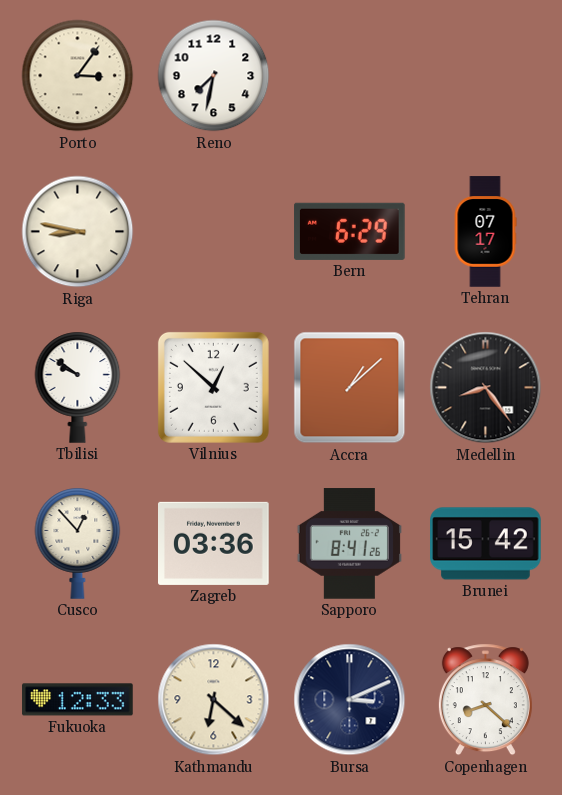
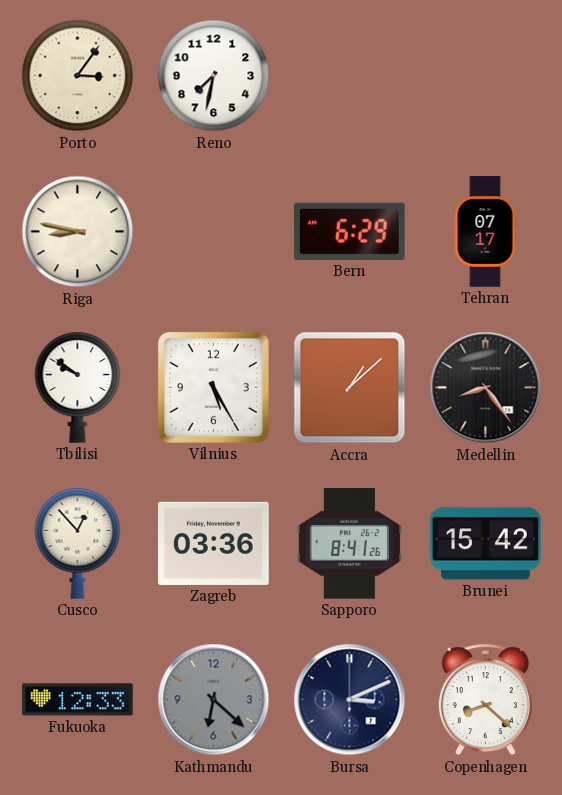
Vilnius: 12:52 -> 5:25 (213, 387)
Kathmandu dial: cream -> grey (214, 700)
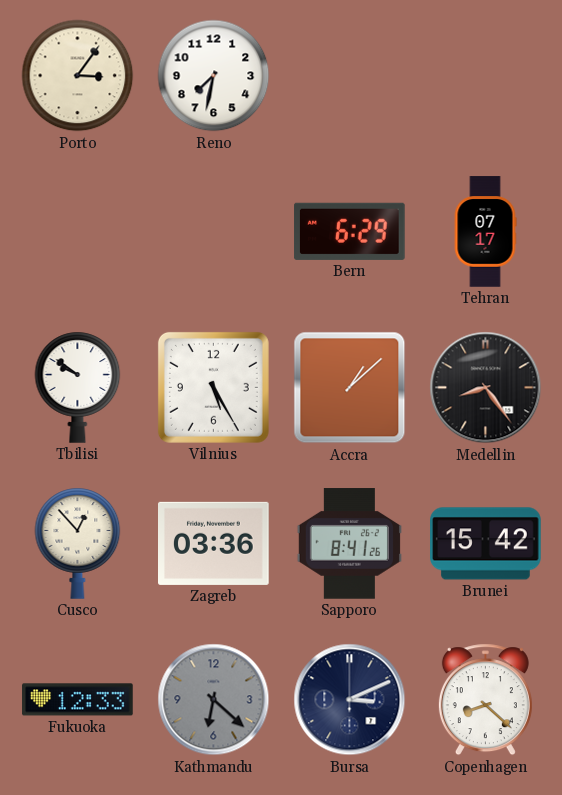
Riga: 8:47 -> none (78, 232)
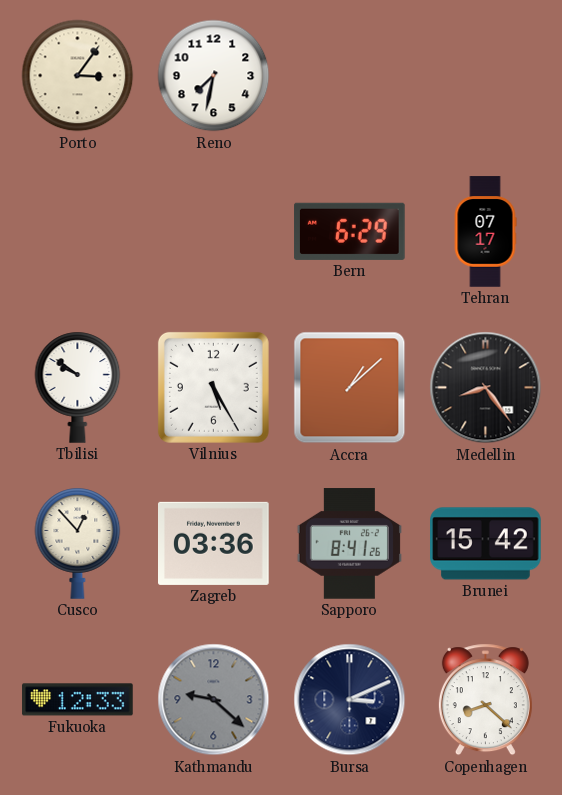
Kathmandu: 6:22 -> 9:22 (214, 700)
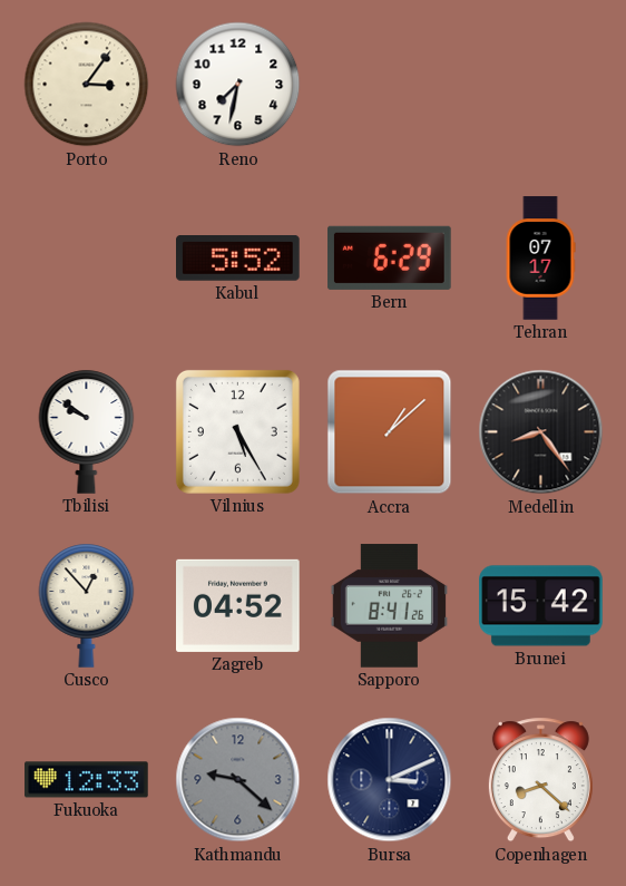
Kabul: none -> 5:52 (238, 259)
Zagreb: 03:36 -> 04:52 (238, 605)
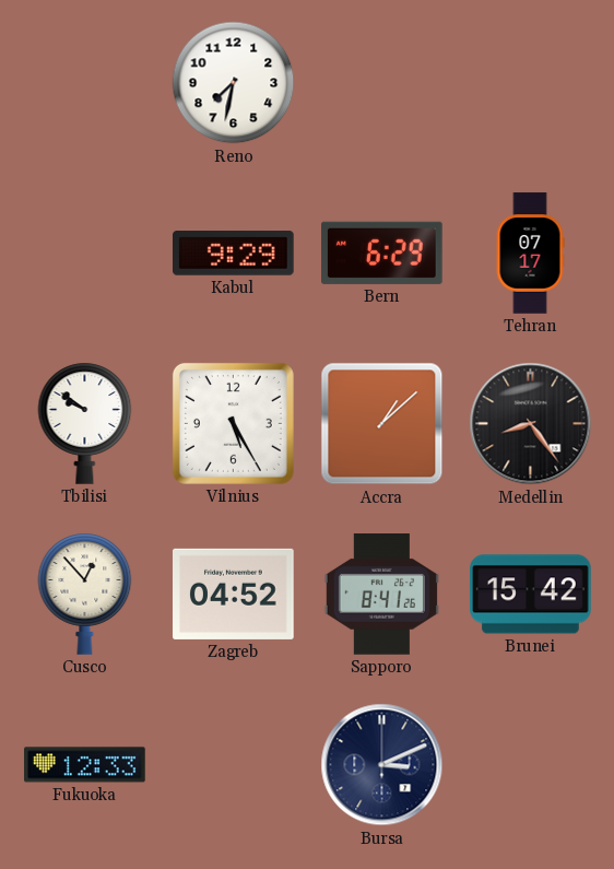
Porto: 3:06 -> none (87, 85)
Kabul: 5:52 -> 9:29 (234, 254)
Kathmandu: 9:22 -> none (238, 780)
Copenhagen: 8:22 -> none (540, 780)
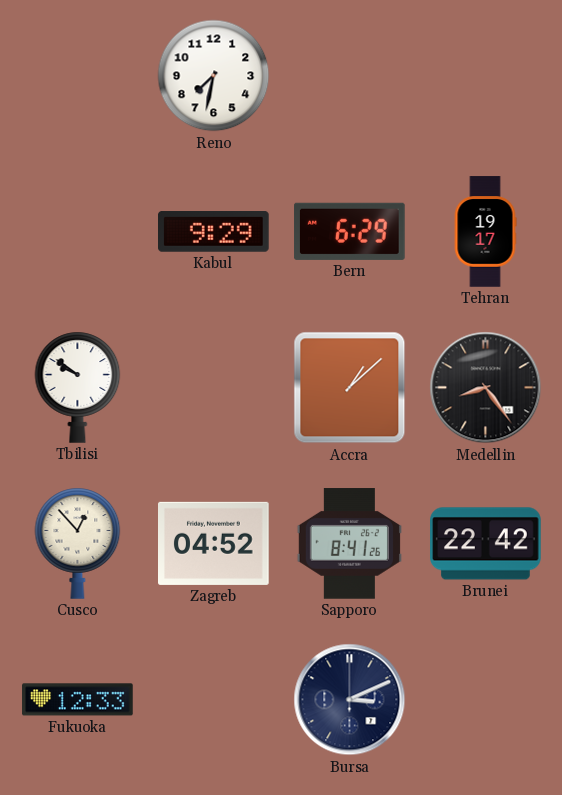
Tehran: 07:17 -> 19:17 (485, 232)
Vilnius: 5:25 -> none (233, 423)
Brunei: 15:42 -> 22:42 (486, 544)
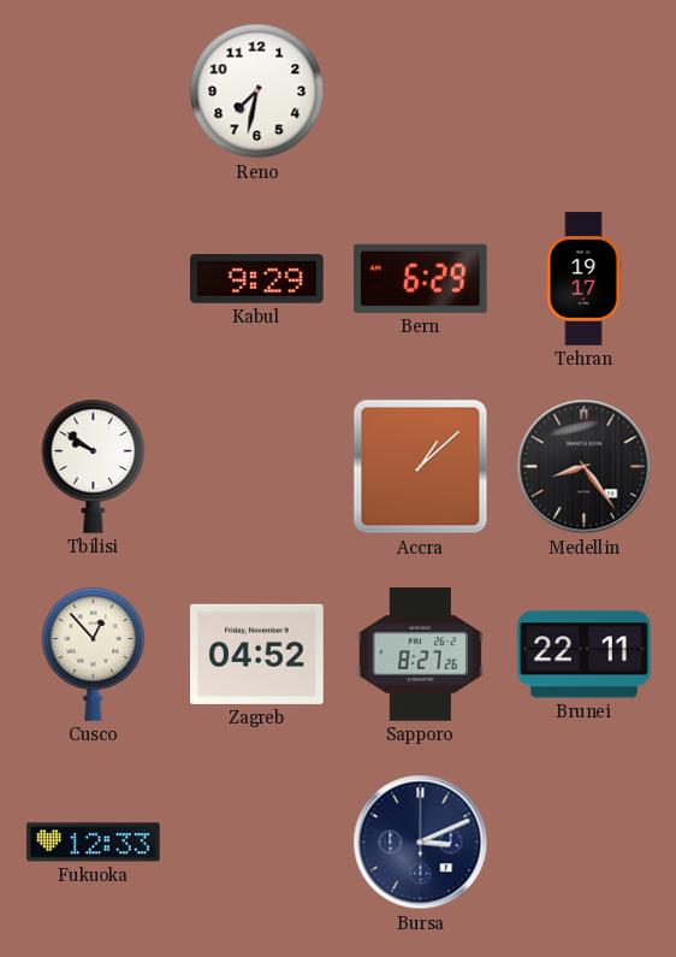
Sapporo: 8:41 -> 8:27 (420, 655)
Brunei: 22:42 -> 22:11 (585, 655)
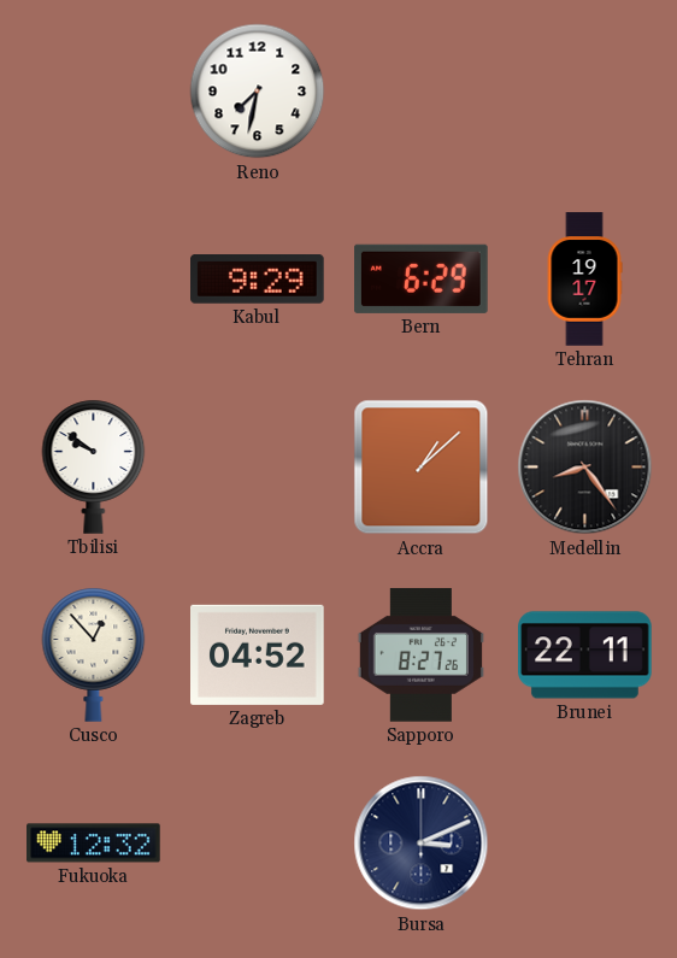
Fukuoka: 12:33 -> 12:32 (94, 844)
